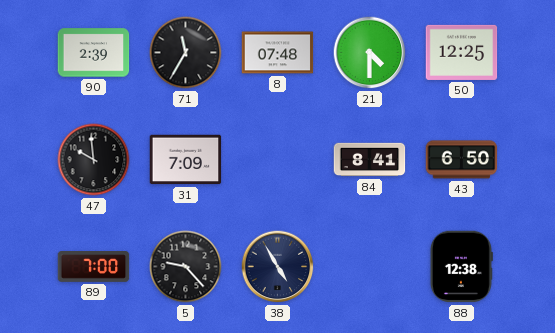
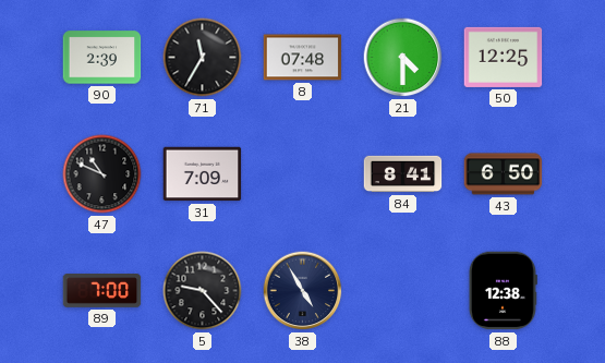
47: 9:59 -> 10:49 (102, 174)
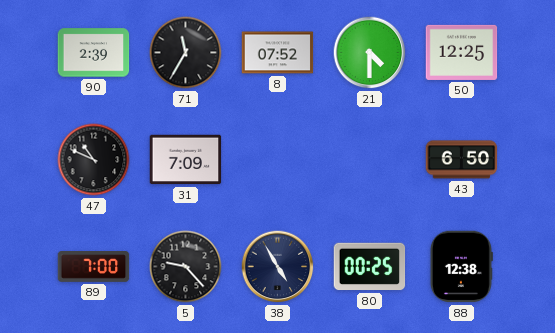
8: 07:48 -> 07:52 (278, 53)
84: 8:41 -> none (403, 174)
80: none -> 00:25 (370, 267)
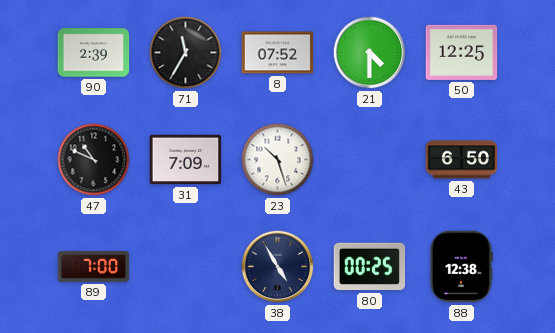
23: none -> 10:27 (278, 160)
5: 9:23 -> none (186, 267)
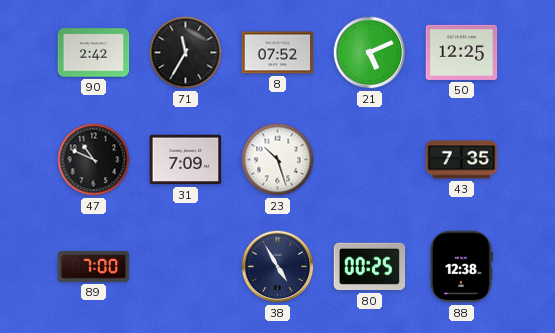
90: 2:39 -> 2:42 (94, 53)
21: 4:30 -> 5:11 (370, 53)
43: 6:50 -> 7:35 (462, 160)
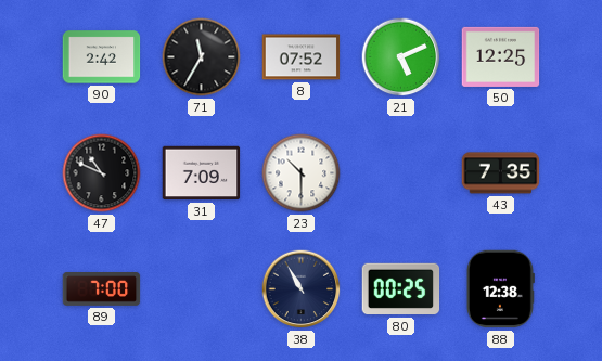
23: 10:27 -> 10:30 (302, 173)
38: 4:55 -> 10:55 (302, 289)
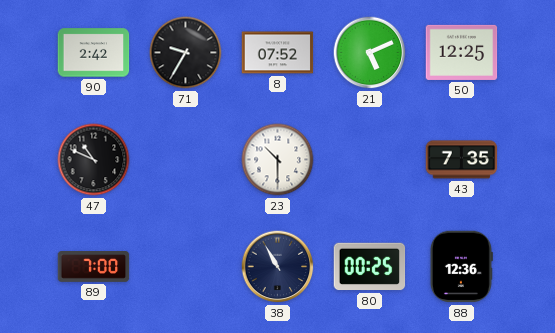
71: 11:35 -> 9:35 (186, 53)
31: 7:09 -> none (202, 173)
88: 12:38 -> 12:36 (461, 267)
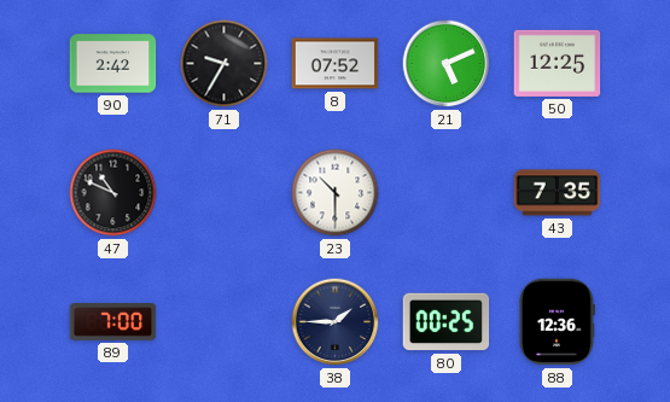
38: 10:55 -> 1:45 (336, 322)
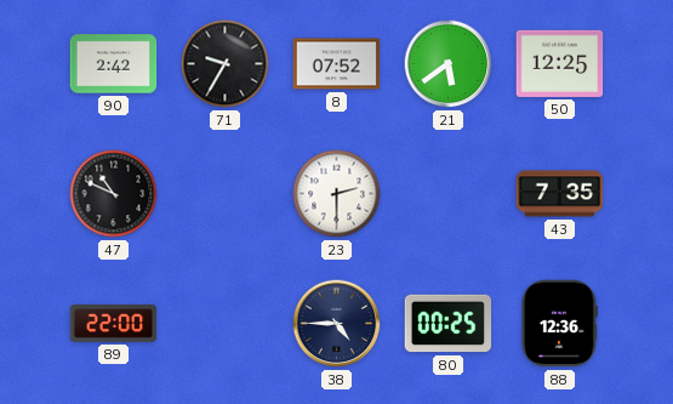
21: 5:11 -> 5:39 (449, 64)
23: 10:30 -> 2:30 (337, 194)
89: 7:00 -> 22:00 (114, 324)
38: 1:45 -> 4:45 (337, 324)
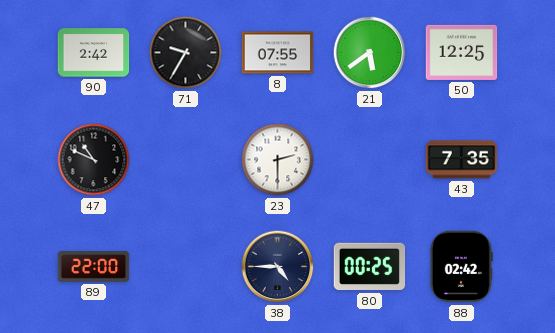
8: 07:52 -> 07:55 (278, 53)
88: 12:36 -> 02:42 (461, 267)
